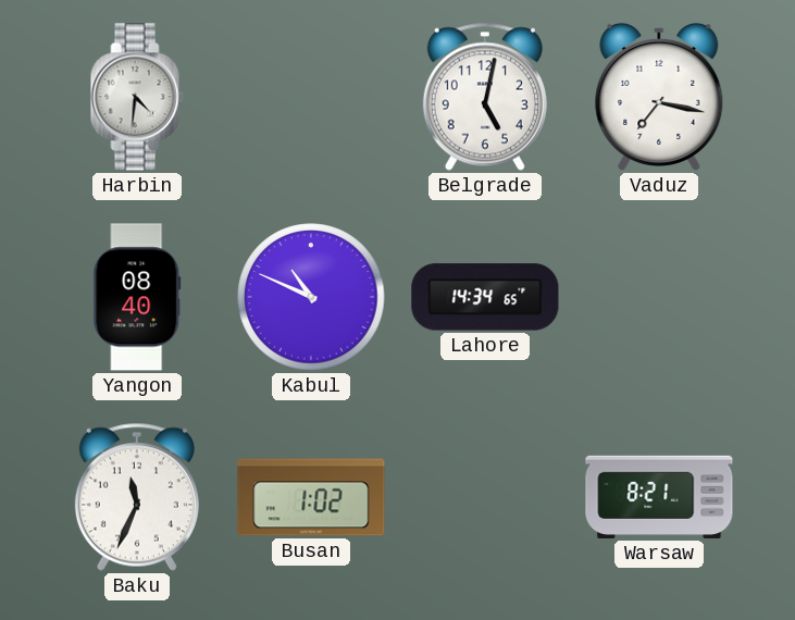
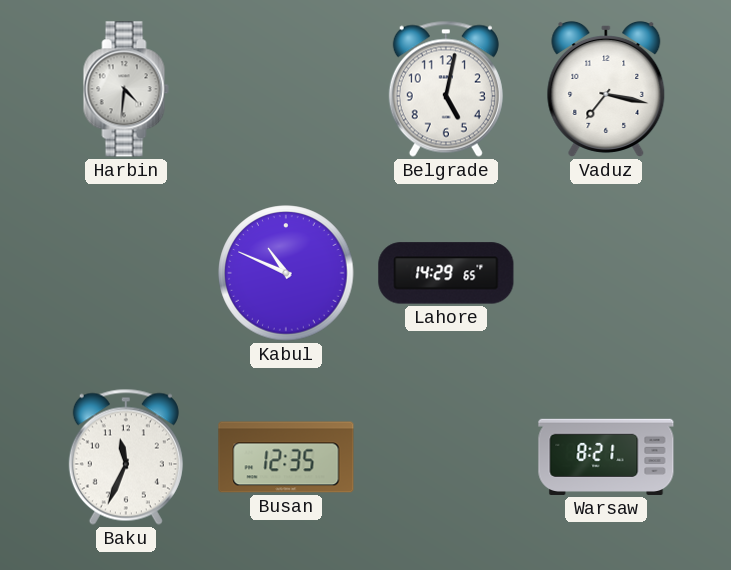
Yangon: 08:40 -> none (137, 297)
Lahore: 14:34 -> 14:29 (446, 273)
Busan: 1:02 -> 12:35 (286, 457)
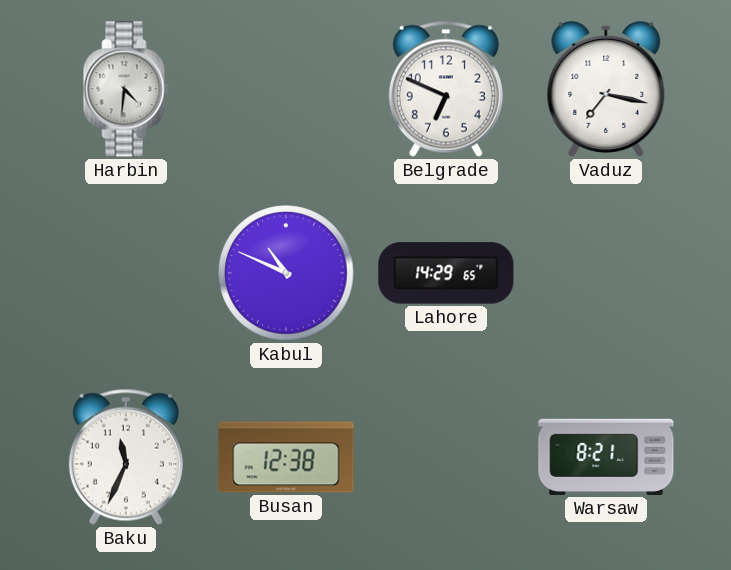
Belgrade: 5:02 -> 6:49 (446, 89)
Busan: 12:35 -> 12:38 (286, 457)
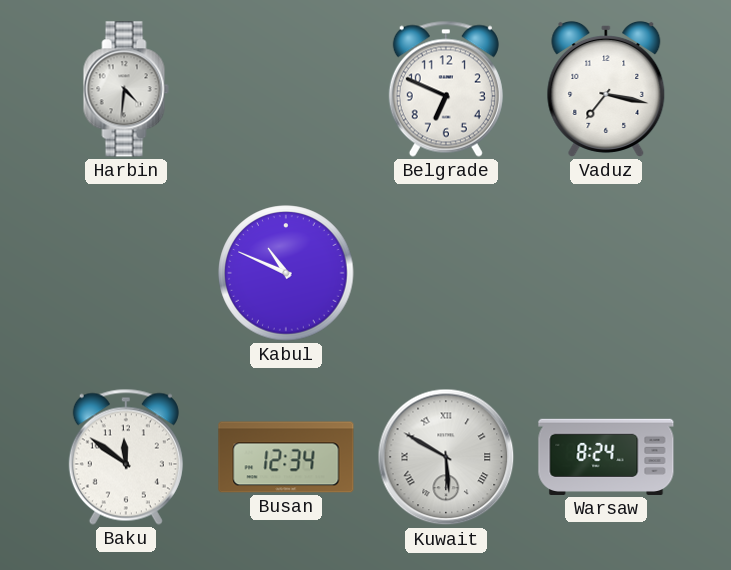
Lahore: 14:29 -> none (446, 273)
Baku: 11:34 -> 11:51 (126, 457)
Busan: 12:38 -> 12:34 (286, 457)
Kuwait: none -> 5:50 (446, 457)
Warsaw: 8:21 -> 8:24 (606, 457)
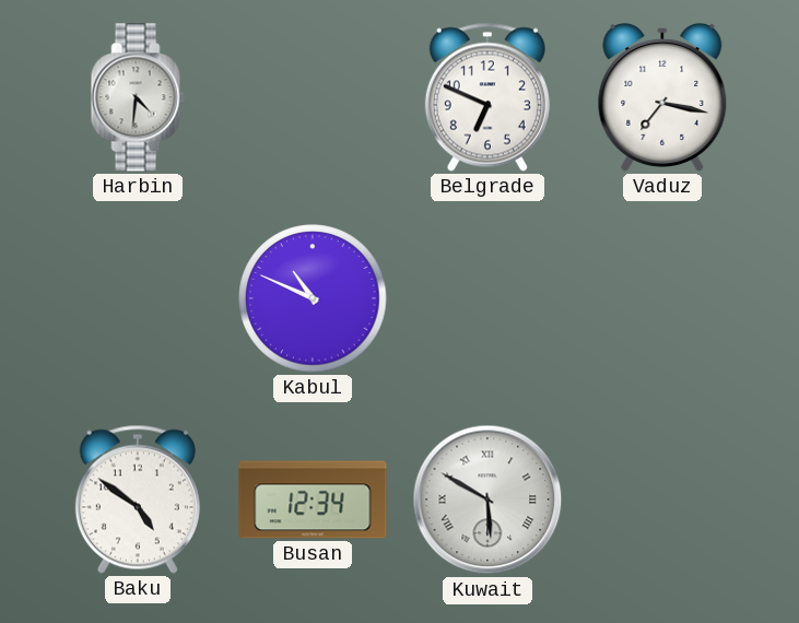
Baku: 11:51 -> 4:51 (138, 499)
Warsaw: 8:24 -> none (606, 457)
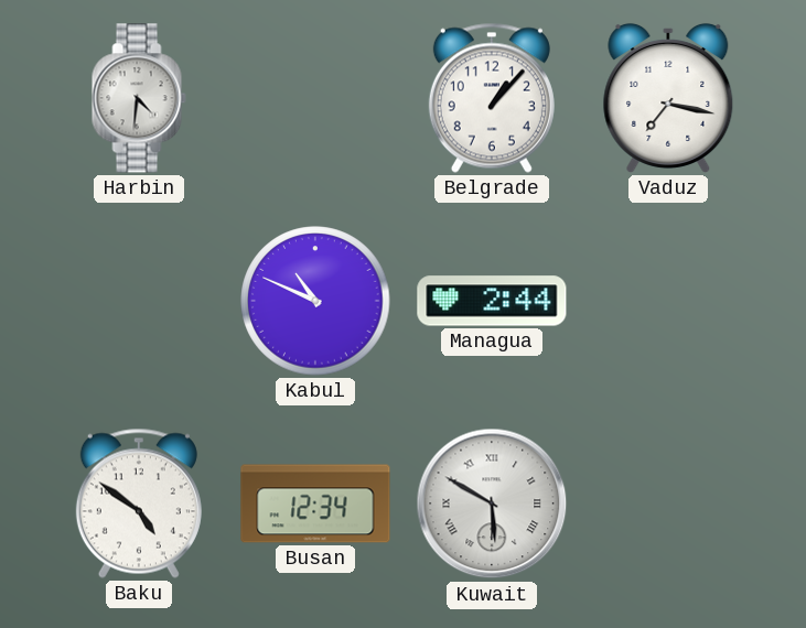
Belgrade: 6:49 -> 1:07 (492, 98)
Managua: none -> 2:44 (492, 301)
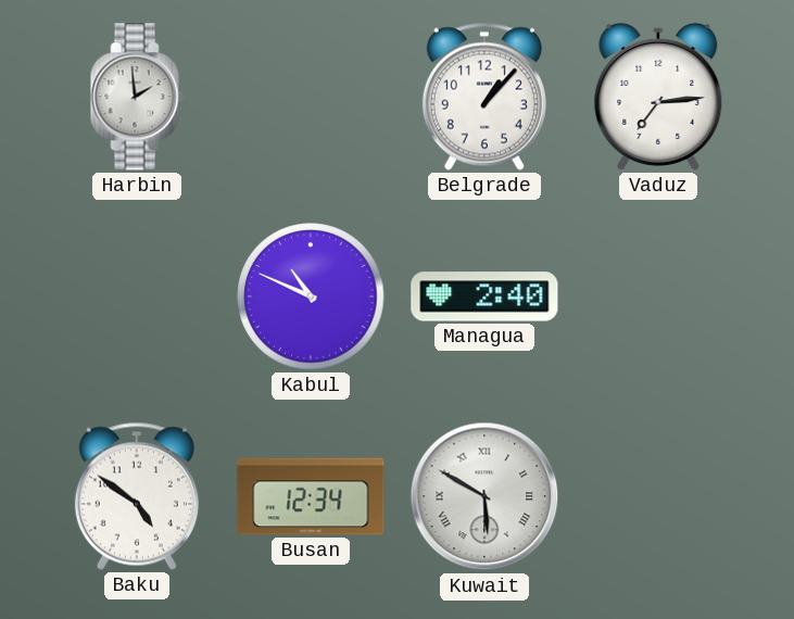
Harbin: 4:31 -> 1:59 (137, 97)
Vaduz: 7:17 -> 7:14 (658, 97)
Managua: 2:44 -> 2:40 (484, 296)
